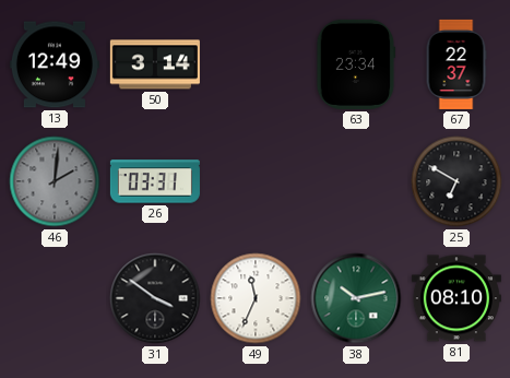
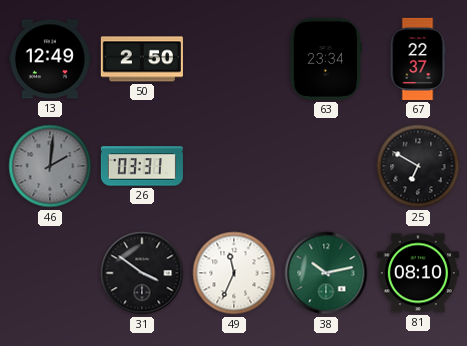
50: 3:14 -> 2:50 (142, 59)
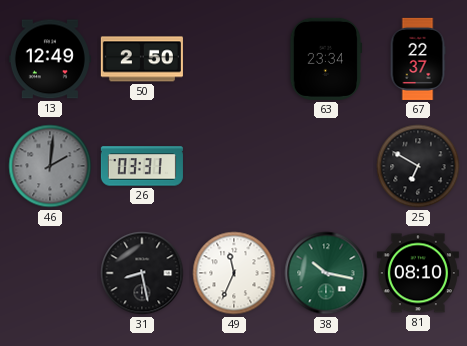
31: 3:51 -> 8:28 (142, 273)
38: 10:13 -> 10:17 (326, 273)
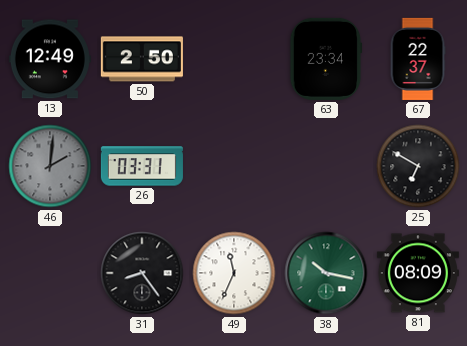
31: 8:28 -> 8:24 (142, 273)
81: 08:10 -> 08:09 (418, 273)
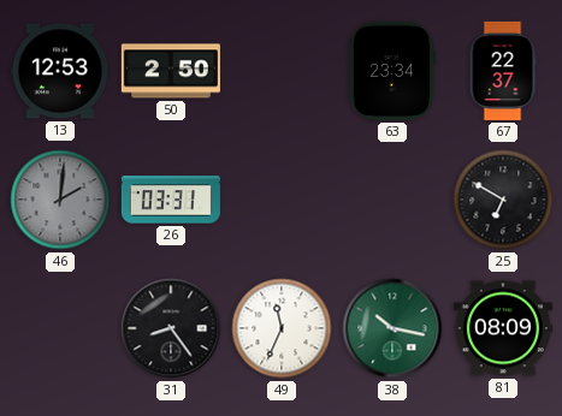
13: 12:49 -> 12:53 (60, 71)
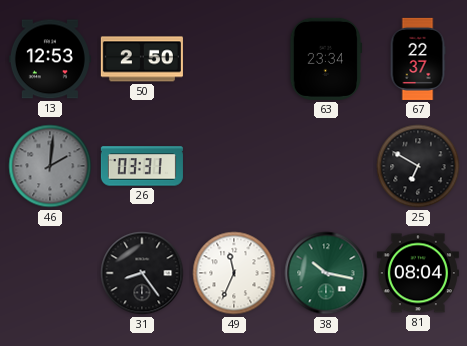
81: 08:09 -> 08:04 (418, 273)
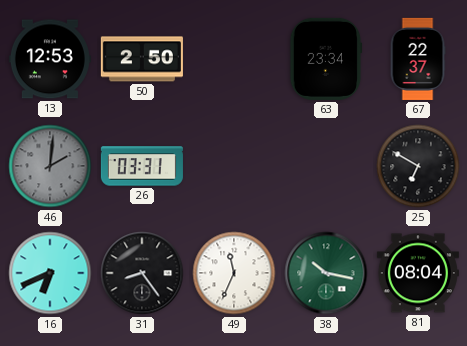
16: none -> 6:41 (50, 273)
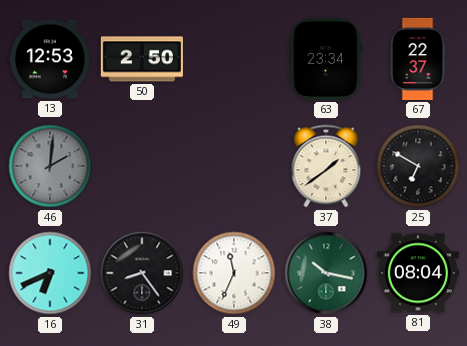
26: 03:31 -> none (142, 166)
37: none -> 1:39 (326, 166)
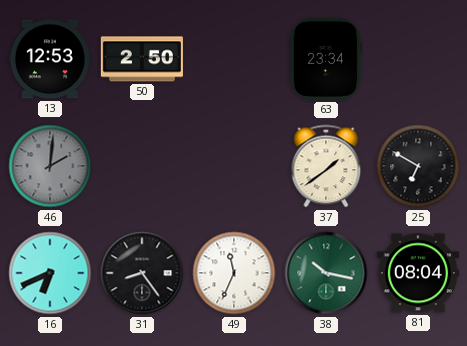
67: 22:37 -> none (418, 59)
